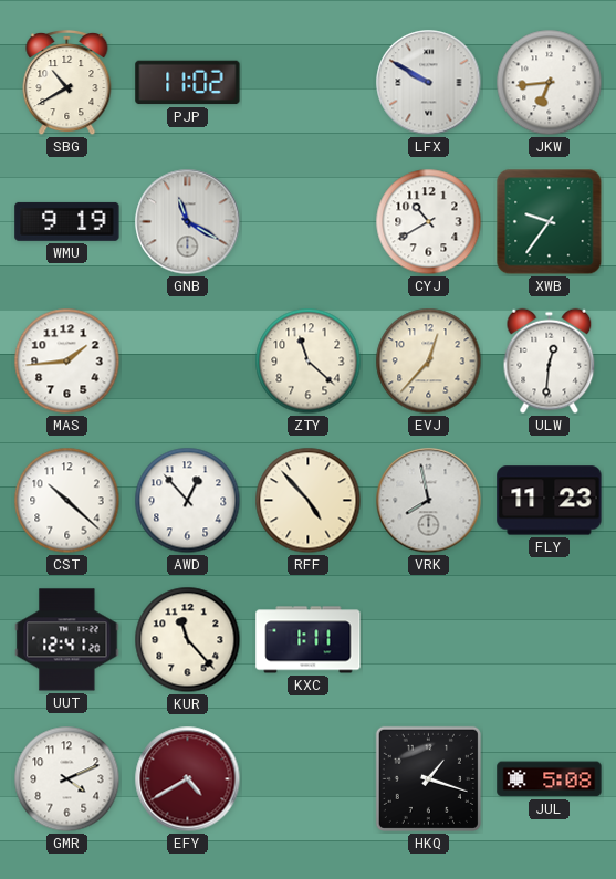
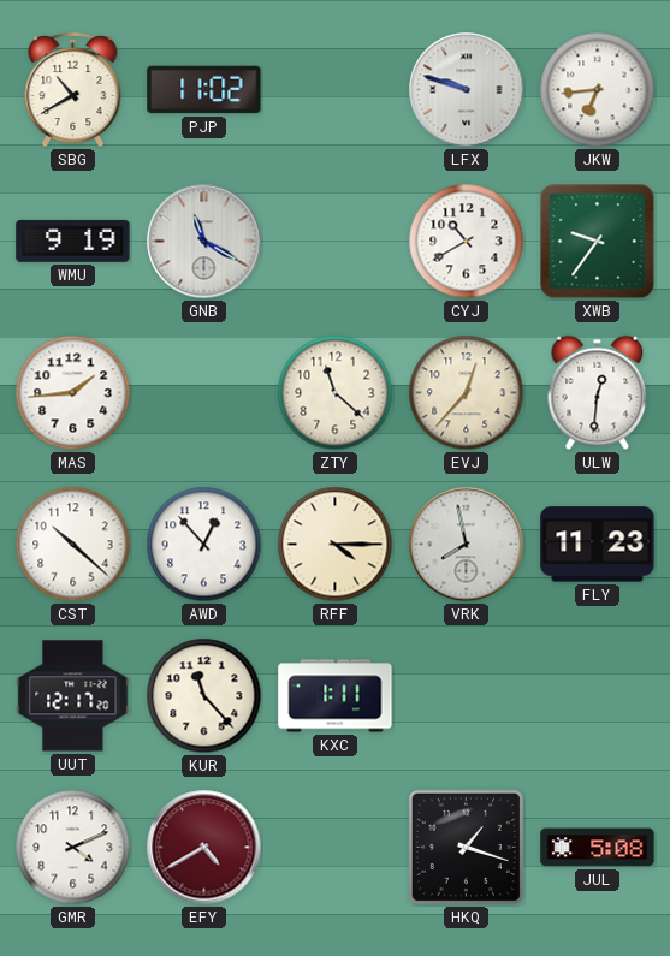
LFX: 9:50 -> 9:48 (467, 90)
RFF: 4:53 -> 4:15 (336, 545)
UUT: 12:41 -> 12:17 (73, 696)
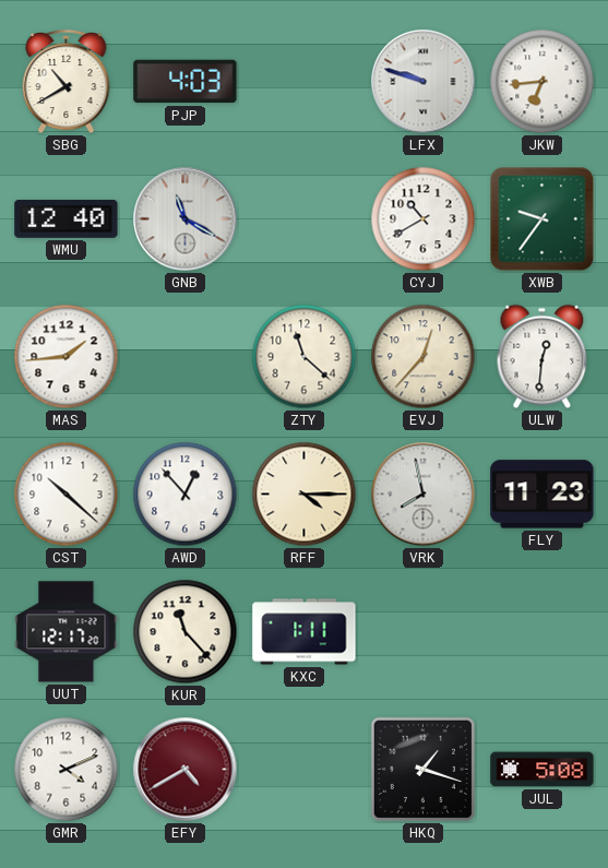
PJP: 11:02 -> 4:03 (186, 82)
WMU: 9:19 -> 12:40 (67, 218)
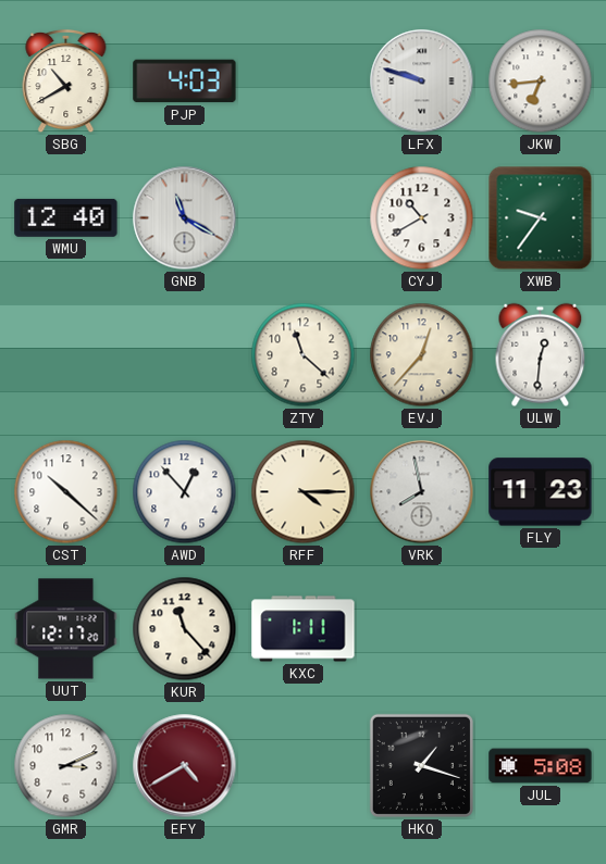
MAS: 1:44 -> none (67, 357)
GMR: 4:11 -> 3:11 (66, 766)
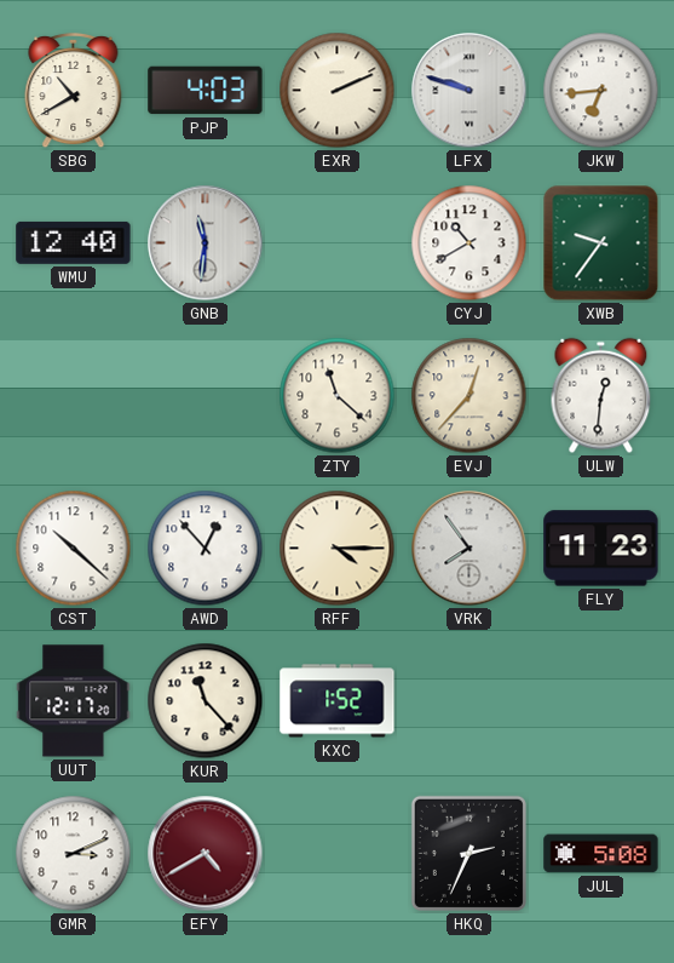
EXR: none -> 2:11 (338, 91)
GNB: 11:20 -> 11:31 (206, 243)
VRK: 7:58 -> 7:54 (470, 549)
KXC: 1:11 -> 1:52 (338, 701)
HKQ: 1:18 -> 2:34 (468, 853)
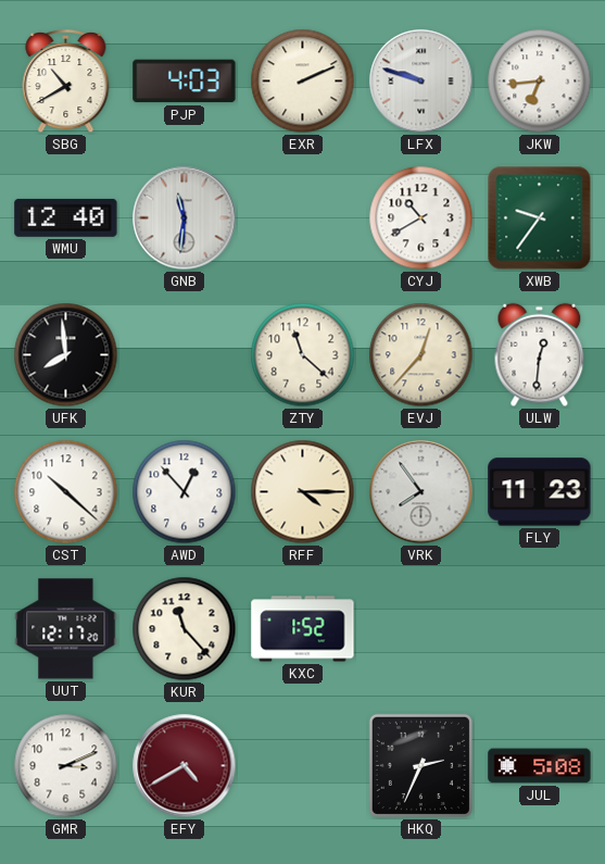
UFK: none -> 7:59 (66, 355)
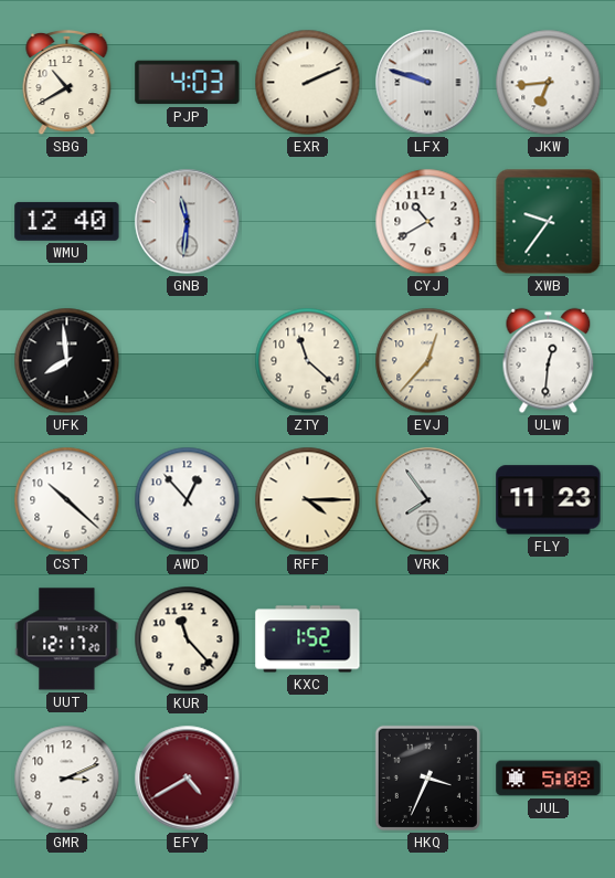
HKQ: 2:34 -> 3:34 (427, 777)
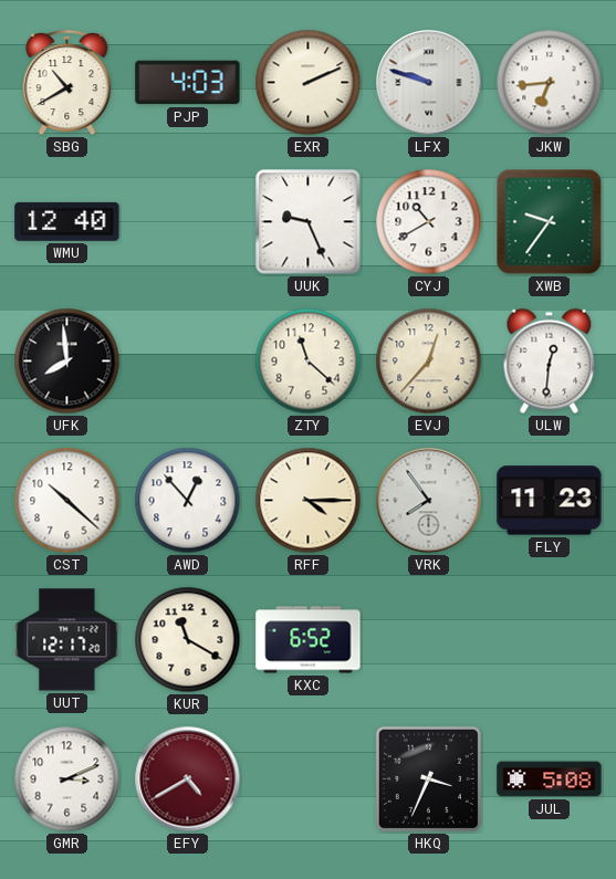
GNB: 11:31 -> none (188, 222)
UUK: none -> 9:26 (309, 222)
KUR: 11:23 -> 11:20 (188, 640)
KXC: 1:52 -> 6:52 (309, 640)
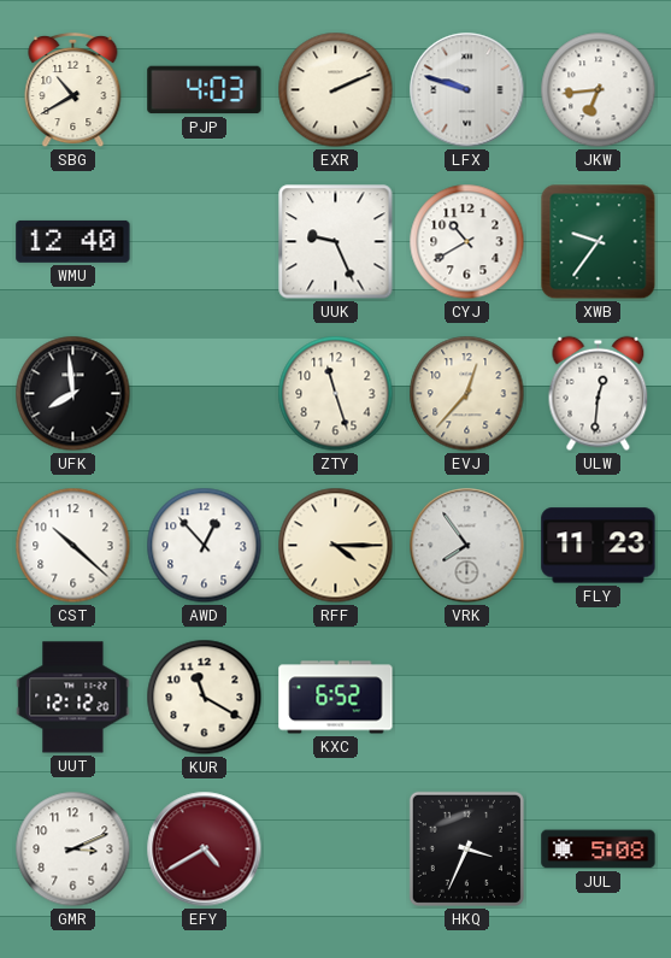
ZTY: 11:22 -> 11:27 (336, 394)
UUT: 12:17 -> 12:12 (73, 698)
